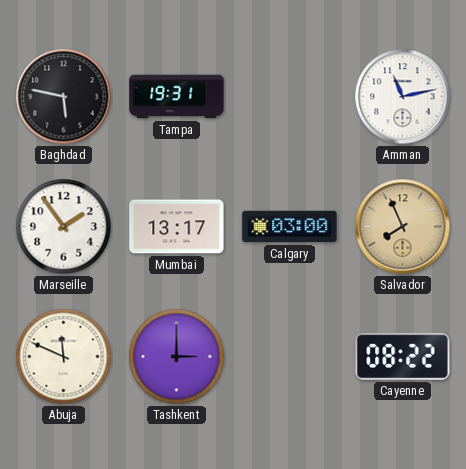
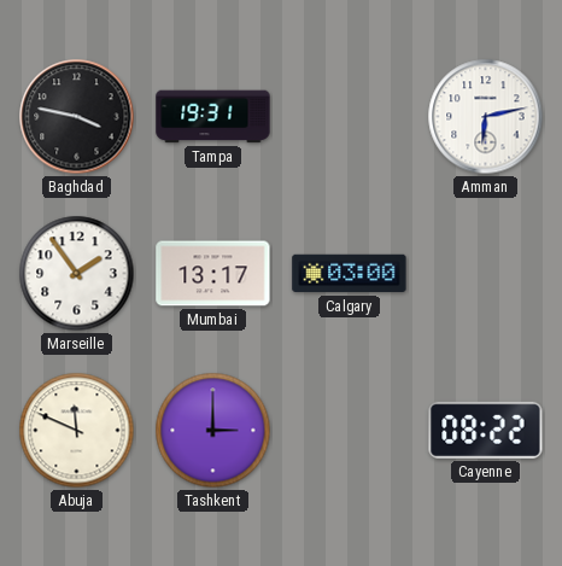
Baghdad: 5:47 -> 3:47 (77, 117)
Amman: 11:13 -> 6:13 (486, 117)
Salvador: 7:56 -> none (403, 227)
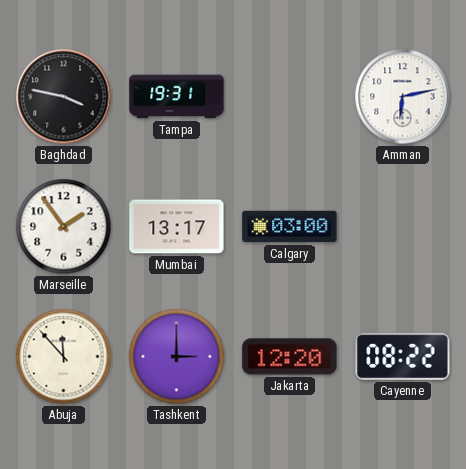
Abuja: 11:49 -> 11:53 (64, 357)
Jakarta: none -> 12:20 (290, 357)
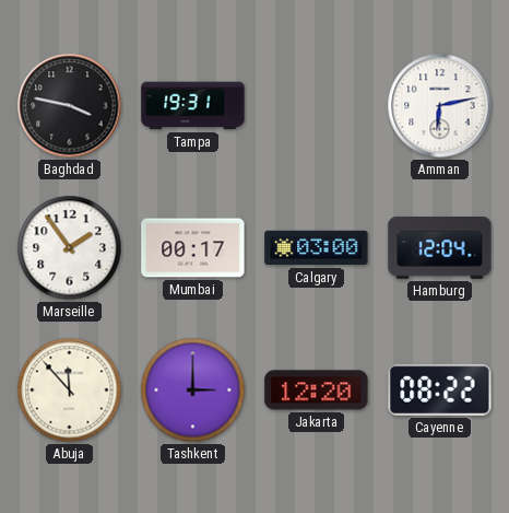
Mumbai: 13:17 -> 00:17 (193, 248)
Hamburg: none -> 12:04 (440, 248)
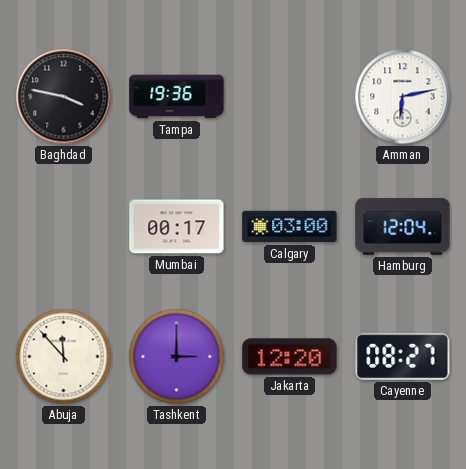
Tampa: 19:31 -> 19:36 (177, 97)
Marseille: 1:54 -> none (70, 248)
Cayenne: 08:22 -> 08:27 (403, 356)
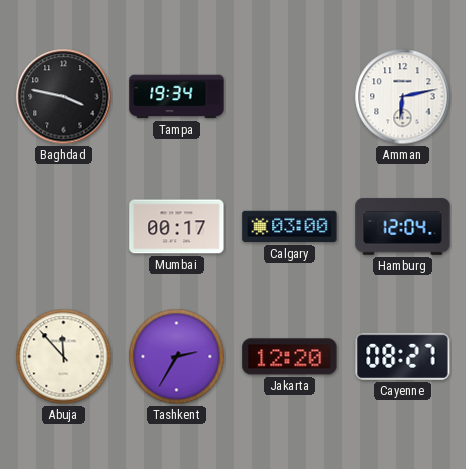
Tampa: 19:36 -> 19:34 (177, 97)
Tashkent: 3:00 -> 2:35 (177, 357)
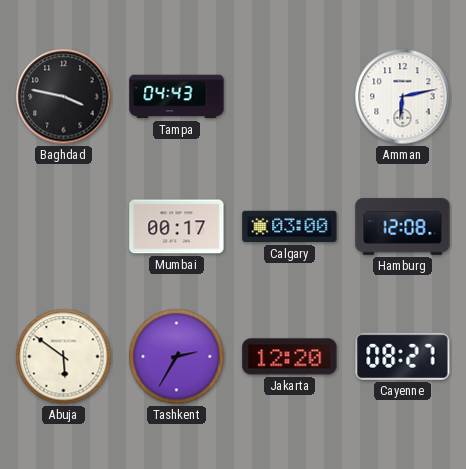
Tampa: 19:34 -> 04:43 (177, 97)
Hamburg: 12:04 -> 12:08 (403, 227)
Abuja: 11:53 -> 5:51 (64, 357)
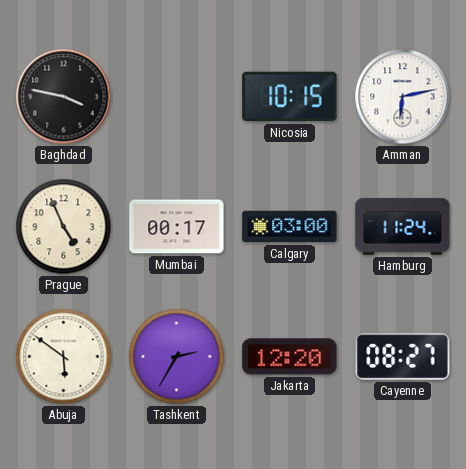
Tampa: 04:43 -> none (177, 97)
Nicosia: none -> 10:15 (290, 97)
Prague: none -> 4:56 (64, 227)
Hamburg: 12:08 -> 11:24 (403, 227)
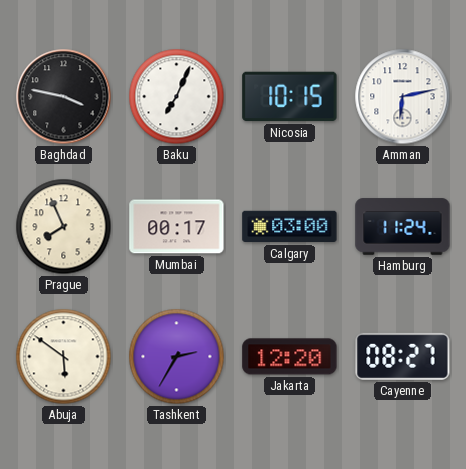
Baku: none -> 7:04 (177, 97)
Prague: 4:56 -> 7:56 (64, 227)
